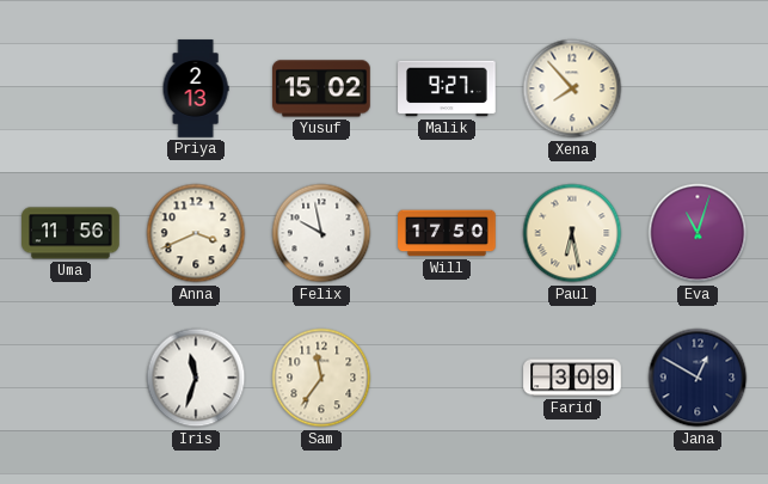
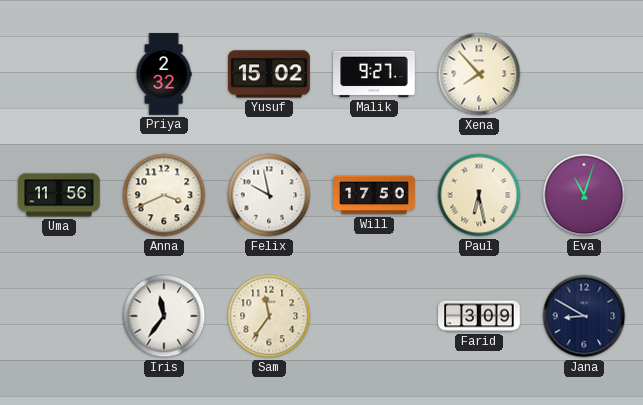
Priya: 2:13 -> 2:32 (164, 74)
Iris: 11:33 -> 11:36 (164, 316)
Jana: 12:50 -> 8:50 (584, 316)
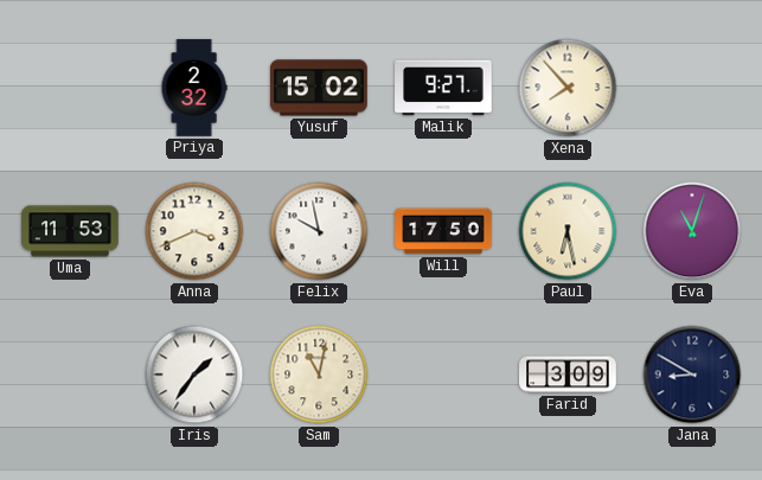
Uma: 11:56 -> 11:53 (70, 231)
Iris: 11:36 -> 1:36 (194, 375)
Sam: 11:36 -> 11:02 (319, 375)
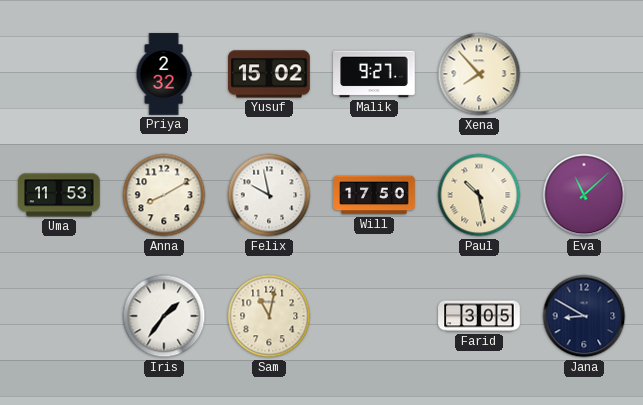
Anna: 3:41 -> 8:10 (164, 195)
Paul: 6:28 -> 10:28 (479, 195)
Eva: 11:03 -> 11:08 (584, 195)
Farid: 3:09 -> 3:05 (479, 316)
